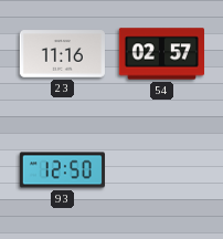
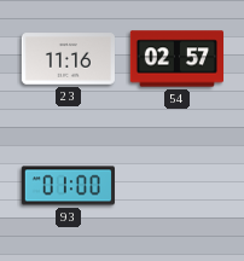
93: 12:50 -> 01:00 (68, 186)
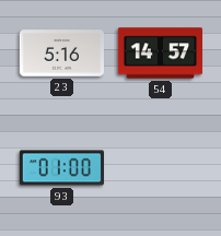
23: 11:16 -> 5:16 (61, 54)
54: 02:57 -> 14:57 (160, 54)
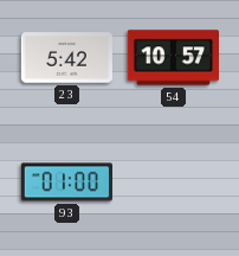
23: 5:16 -> 5:42 (66, 58)
54: 14:57 -> 10:57 (173, 58)
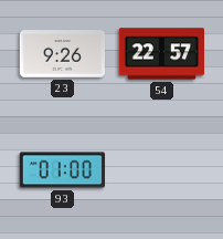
23: 5:42 -> 9:26 (62, 54)
54: 10:57 -> 22:57 (161, 54)
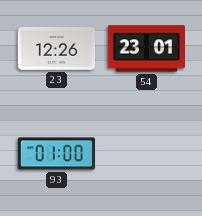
23: 9:26 -> 12:26 (56, 49)
54: 22:57 -> 23:01 (146, 49)
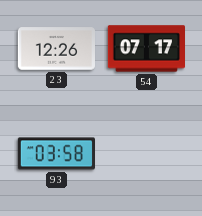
54: 23:01 -> 07:17 (146, 49)
93: 01:00 -> 03:58 (56, 154)
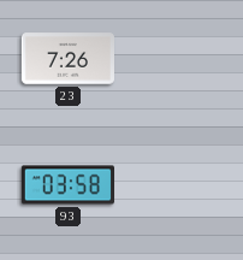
23: 12:26 -> 7:26 (67, 59)
54: 07:17 -> none (146, 49)
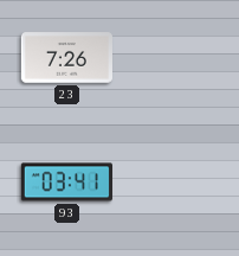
93: 03:58 -> 03:41 (66, 183)
